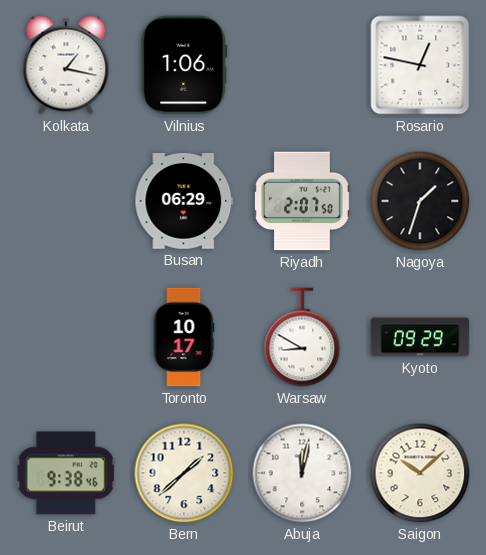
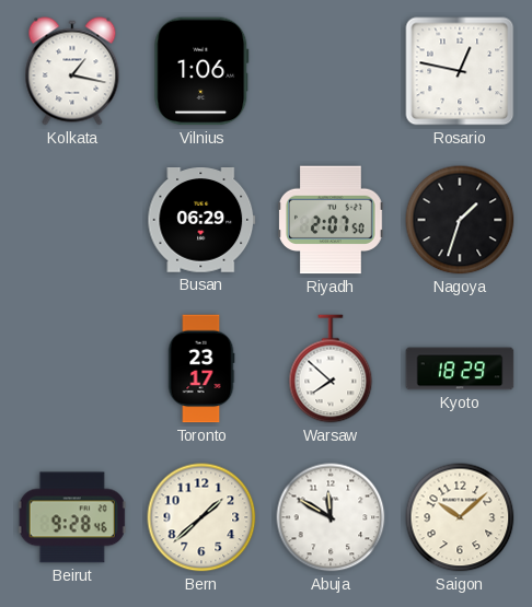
Toronto: 10:17 -> 23:17 (201, 369)
Warsaw: 8:50 -> 7:52 (331, 369)
Kyoto: 09:29 -> 18:29 (460, 369)
Beirut: 9:38 -> 9:28 (72, 517)
Abuja: 12:02 -> 11:50 (331, 517)
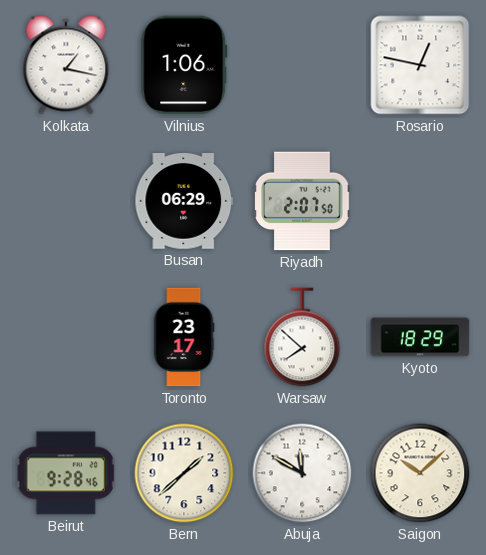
Nagoya: 1:33 -> none (460, 220)
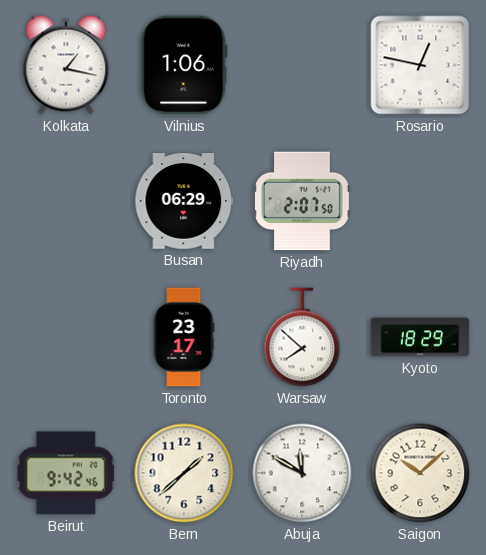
Beirut: 9:28 -> 9:42 (66, 473)
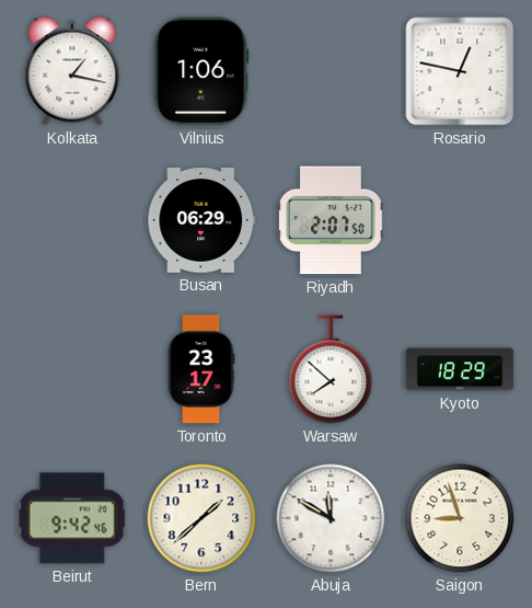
Saigon: 10:08 -> 8:57 (460, 518)
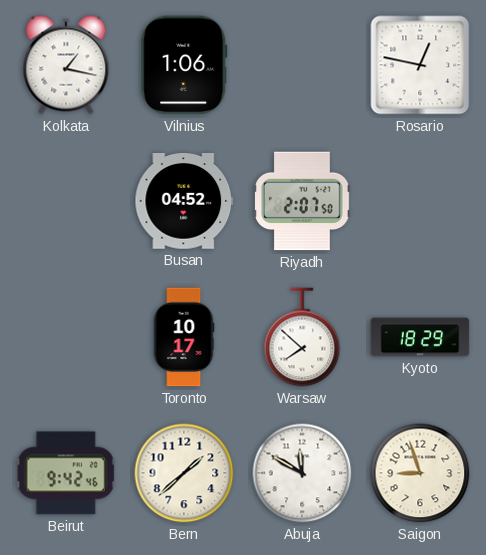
Busan: 06:29 -> 04:52 (184, 201)
Toronto: 23:17 -> 10:17 (184, 337)
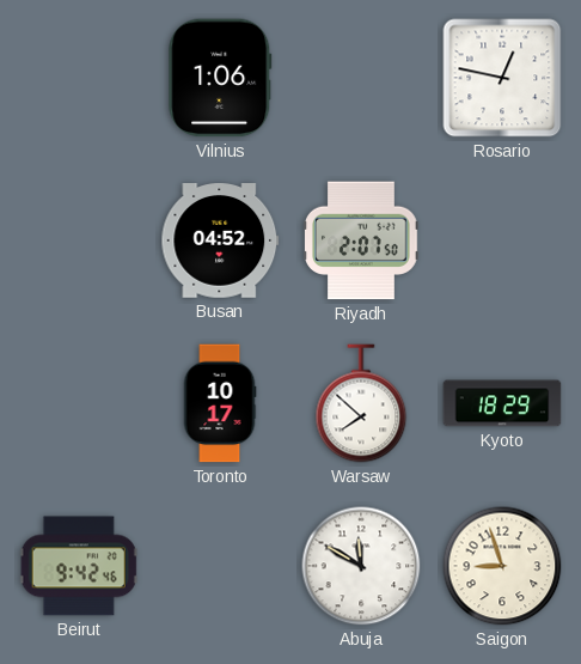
Kolkata: 1:17 -> none (66, 65)
Bern: 1:38 -> none (184, 473)
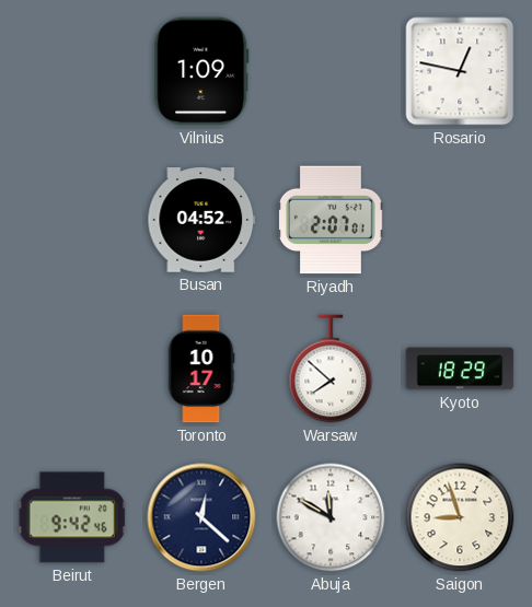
Vilnius: 1:06 -> 1:09 (201, 71)
Riyadh: 2:07:50 -> 2:07:01 (331, 220)
Bergen: none -> 12:22 (201, 517)
